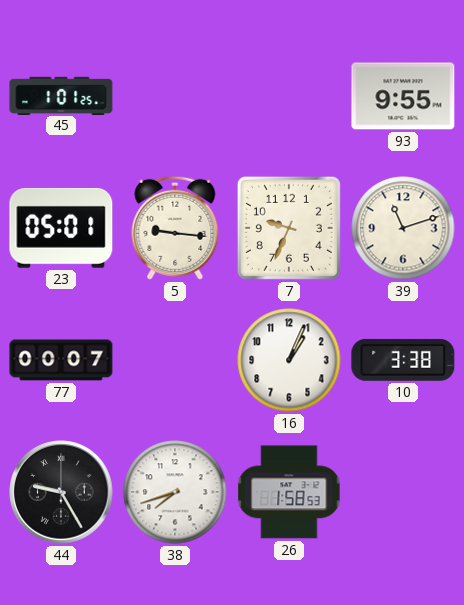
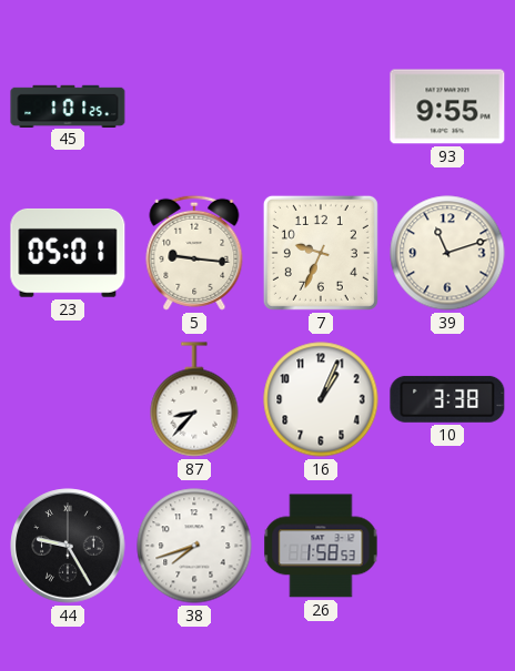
77: 00:07 -> none (61, 360)
87: none -> 8:37 (194, 399)
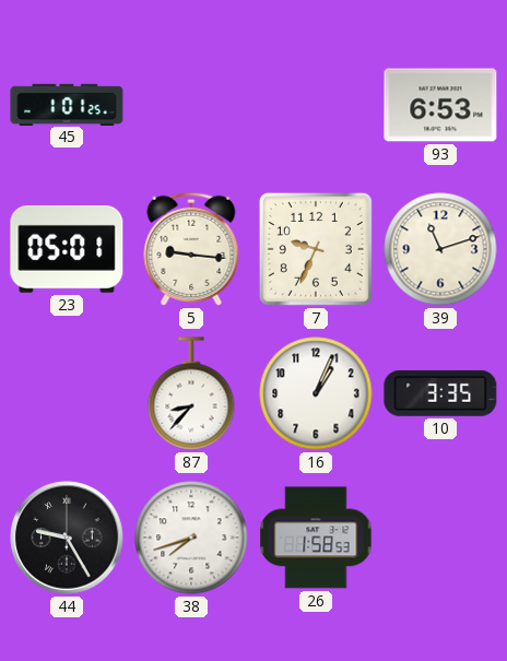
93: 9:55 -> 6:53 (440, 105)
10: 3:38 -> 3:35 (440, 393)
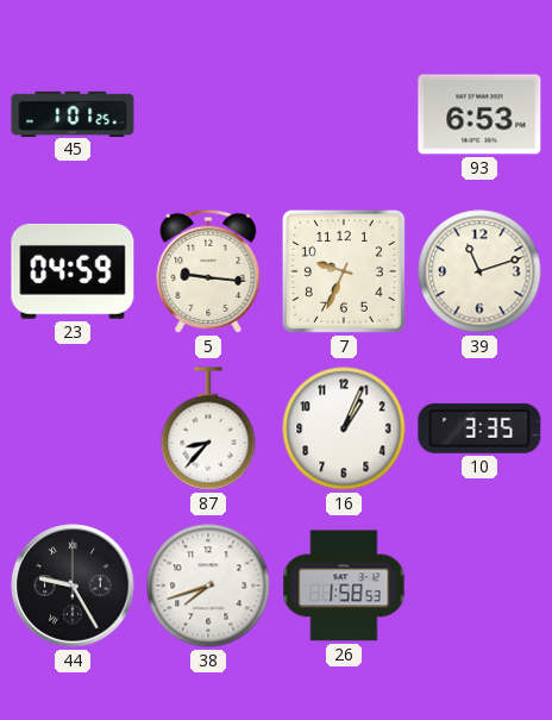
23: 05:01 -> 04:59 (73, 271)
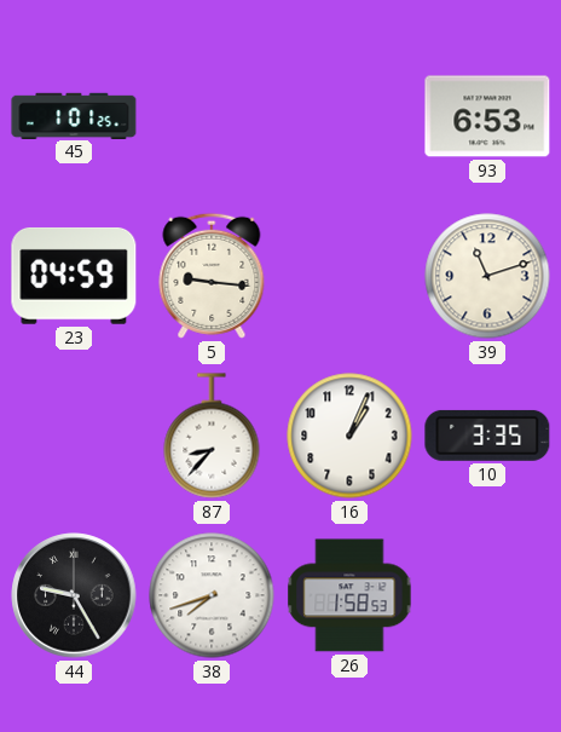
7: 9:34 -> none (344, 271)
